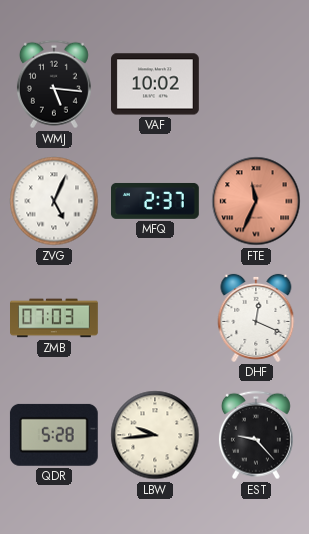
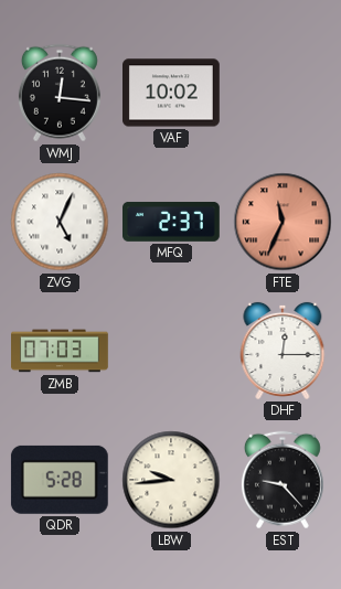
WMJ: 5:16 -> 12:16 (60, 93)
DHF: 12:19 -> 12:15 (283, 351)
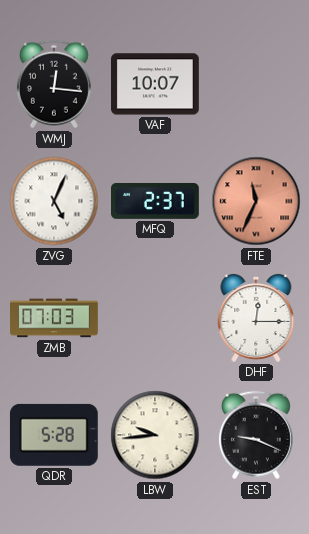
VAF: 10:02 -> 10:07 (156, 84)
EST: 9:23 -> 9:19 (256, 435)
